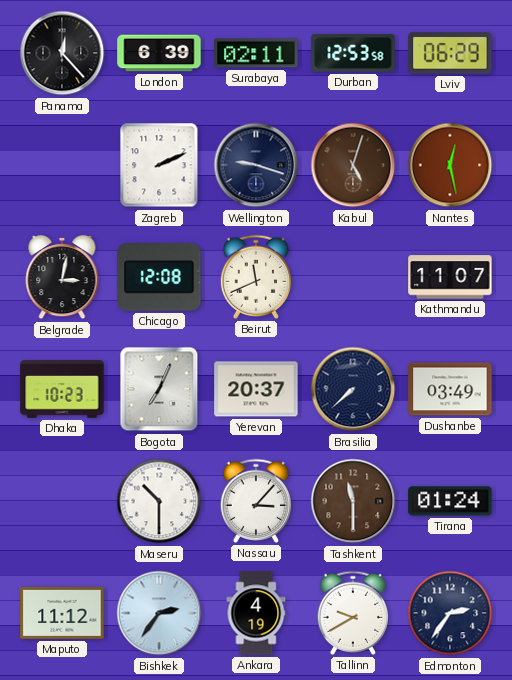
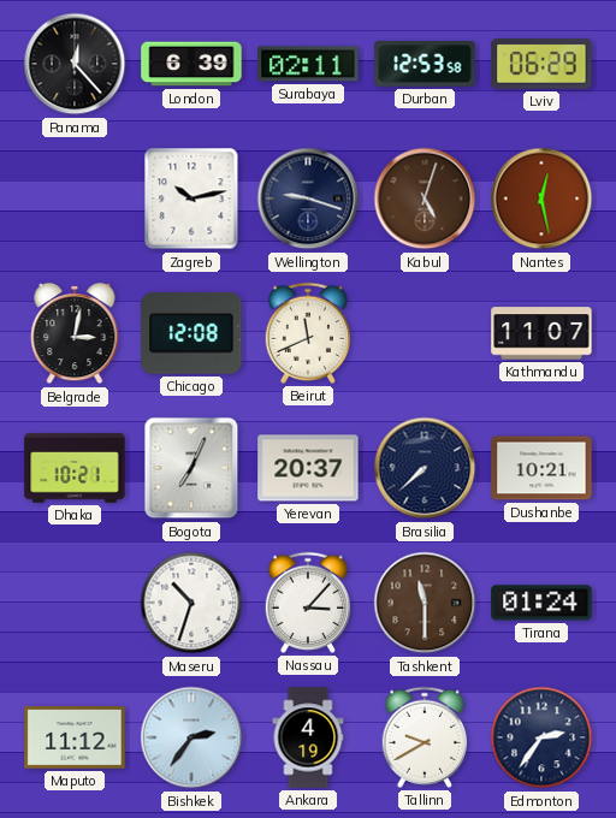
Zagreb: 2:11 -> 10:13 (191, 198)
Dhaka: 10:23 -> 10:21 (75, 468)
Dushanbe: 03:49 -> 10:21 (541, 468)
Maseru: 10:30 -> 10:33 (191, 603)
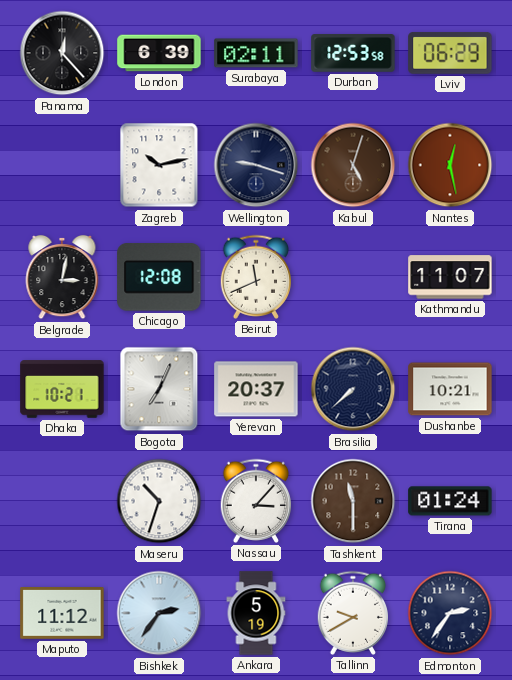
Ankara: 4:19 -> 5:19 (256, 613)
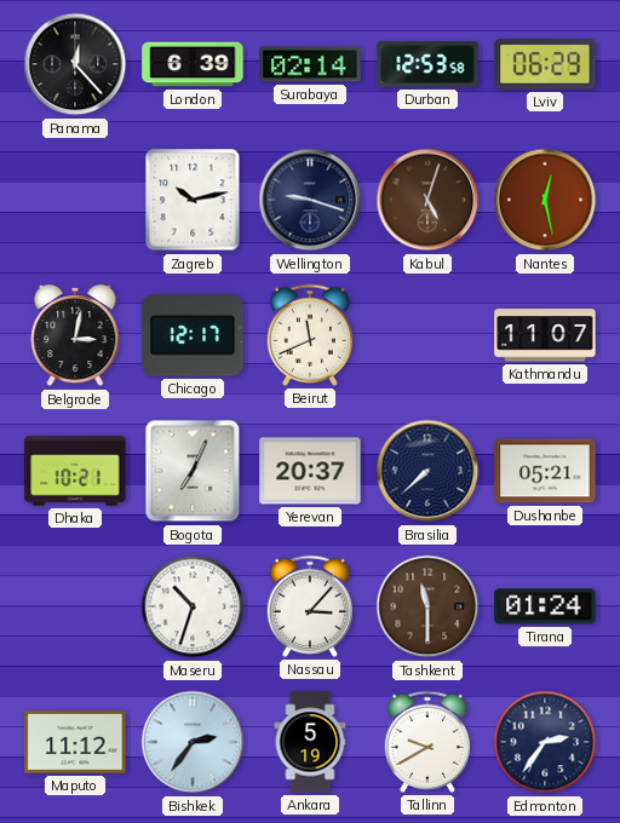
Surabaya: 02:11 -> 02:14 (310, 64)
Chicago: 12:08 -> 12:17 (193, 335)
Dushanbe: 10:21 -> 05:21 (545, 471)
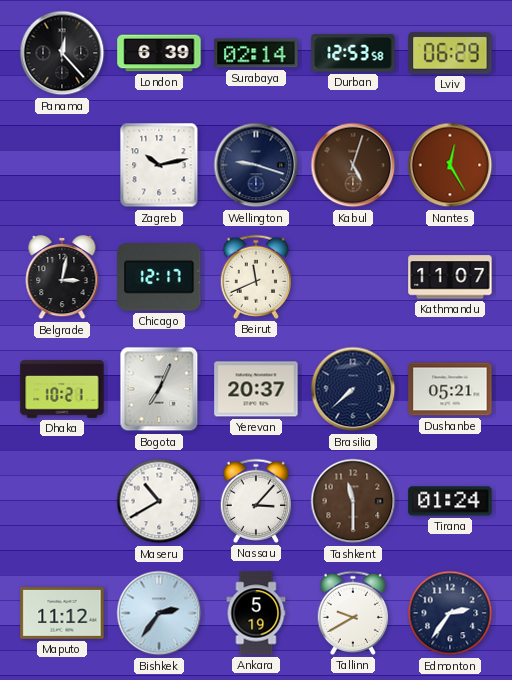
Nantes: 12:28 -> 12:25 (450, 165)
Maseru: 10:33 -> 10:40 (159, 501)
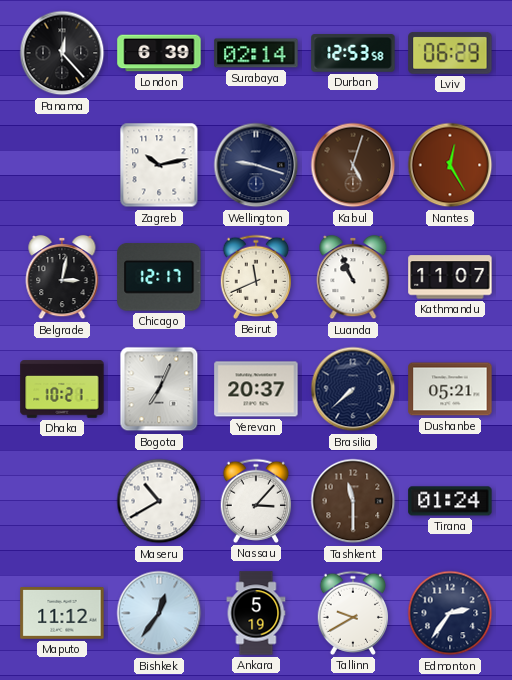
Luanda: none -> 10:56 (353, 277)
Bishkek: 2:36 -> 12:36 (159, 613)
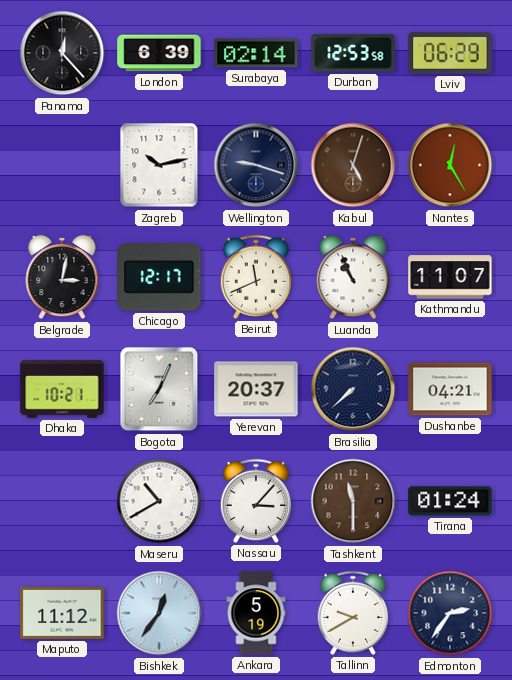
Dushanbe: 05:21 -> 04:21 (450, 389)
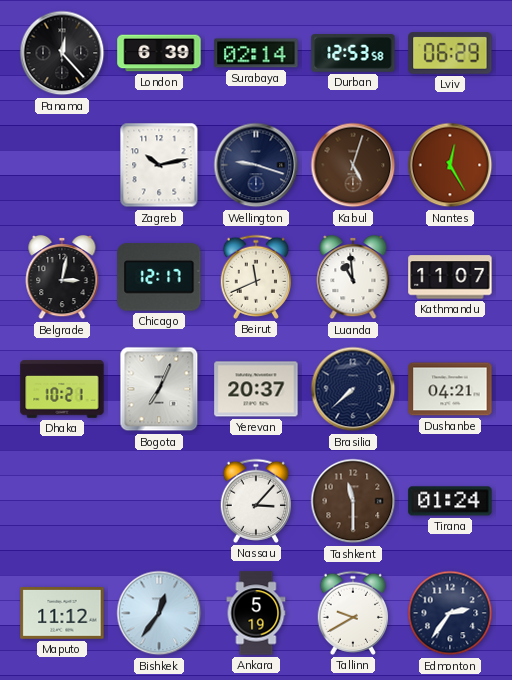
Luanda: 10:56 -> 10:59 (353, 277)
Maseru: 10:40 -> none (159, 501)
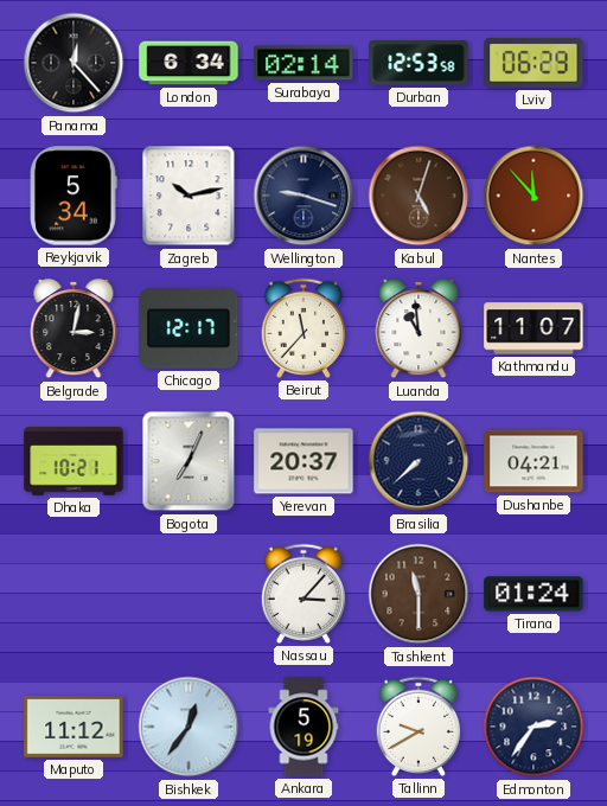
London: 6:39 -> 6:34 (189, 63)
Reykjavik: none -> 5:34 (74, 196)
Nantes: 12:25 -> 11:53 (533, 196)
Beirut: 11:41 -> 11:37 (302, 328)
